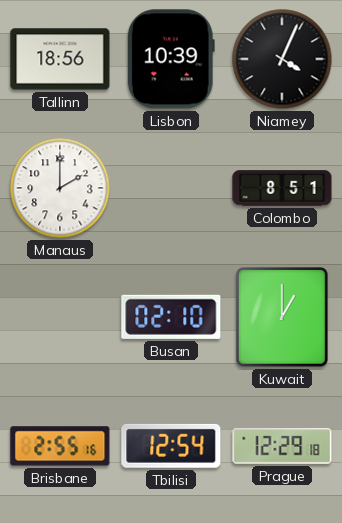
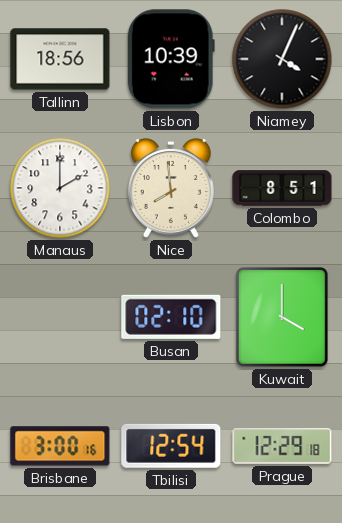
Nice: none -> 7:59 (171, 188)
Kuwait: 1:00 -> 4:00 (282, 317)
Brisbane: 2:55 -> 3:00 (60, 446)
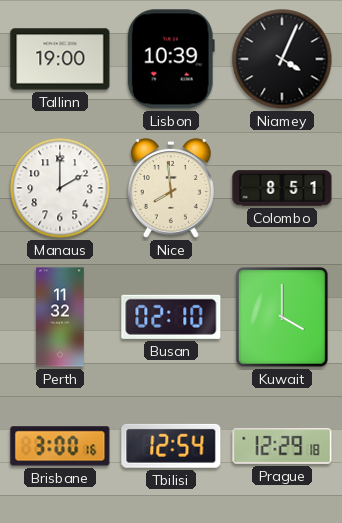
Tallinn: 18:56 -> 19:00 (60, 59)
Perth: none -> 11:32 (60, 317)
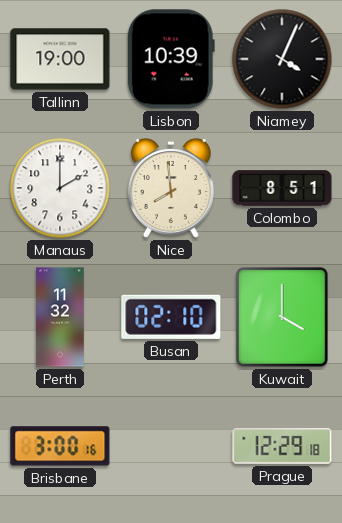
Tbilisi: 12:54 -> none (171, 446)
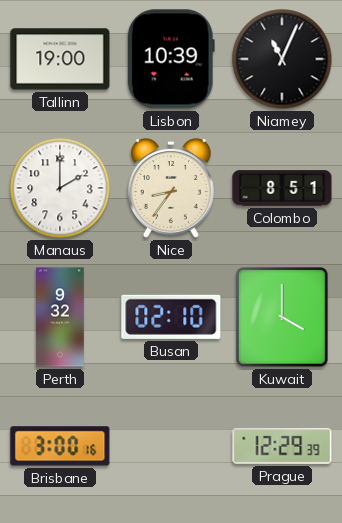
Niamey: 4:04 -> 11:04 (282, 59)
Nice: 7:59 -> 8:36 (171, 188)
Perth: 11:32 -> 9:32 (60, 317)
Prague: 12:29:18 -> 12:29:39 (282, 446)
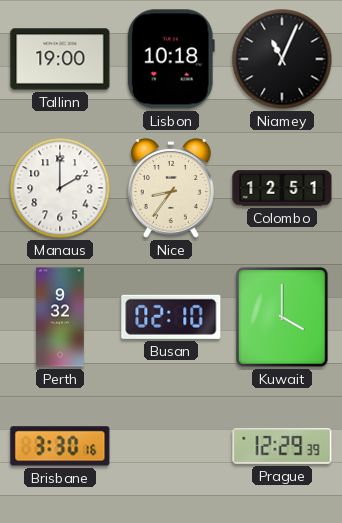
Lisbon: 10:39 -> 10:18 (171, 59)
Colombo: 8:51 -> 12:51 (282, 188)
Brisbane: 3:00 -> 3:30 (60, 446)
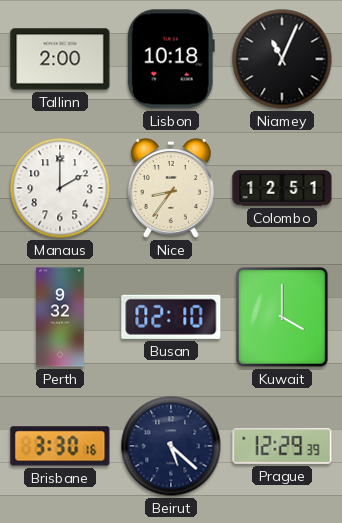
Tallinn: 19:00 -> 2:00 (60, 59)
Beirut: none -> 5:22 (171, 446)
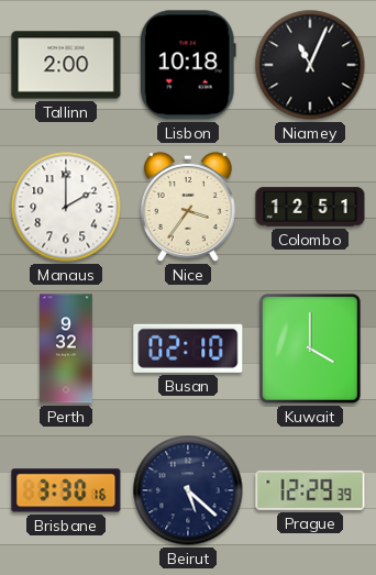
Nice: 8:36 -> 3:36 (188, 207)
